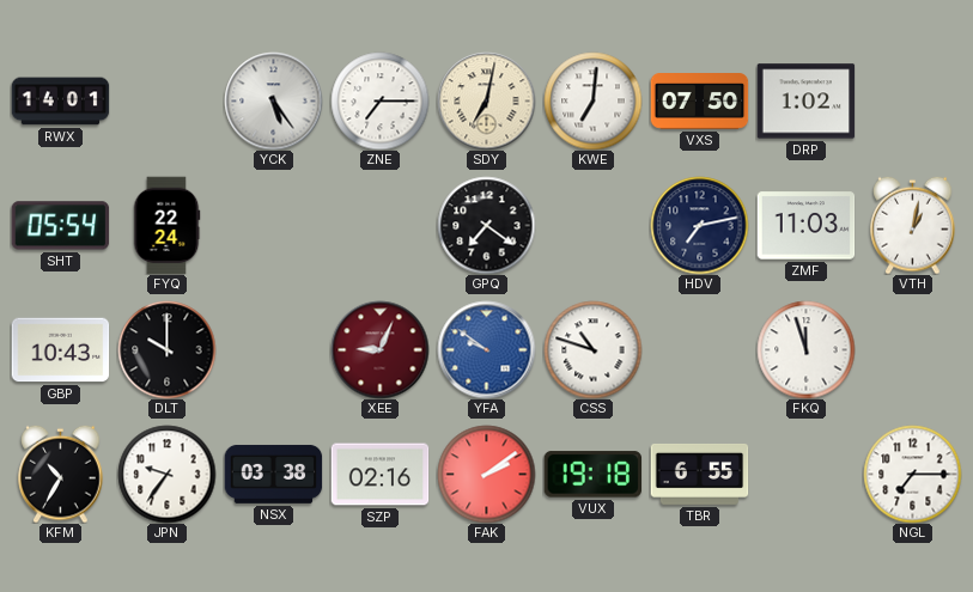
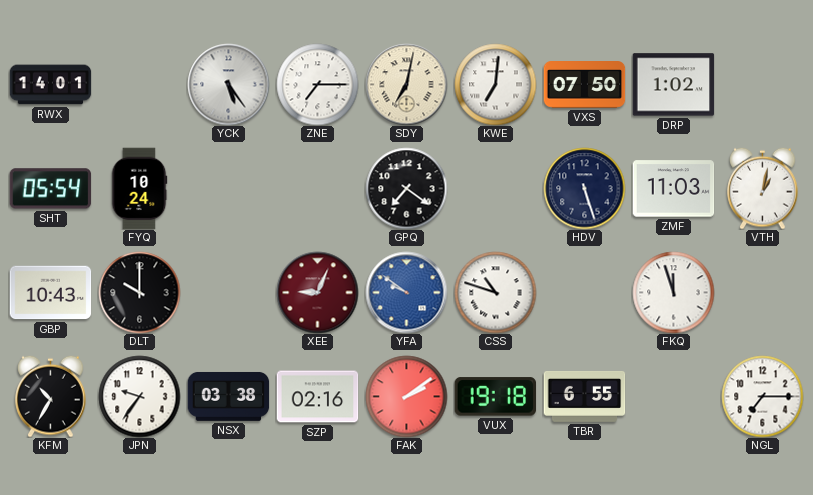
FYQ: 22:24 -> 10:24 (139, 188)
HDV: 7:13 -> 5:27 (584, 188)
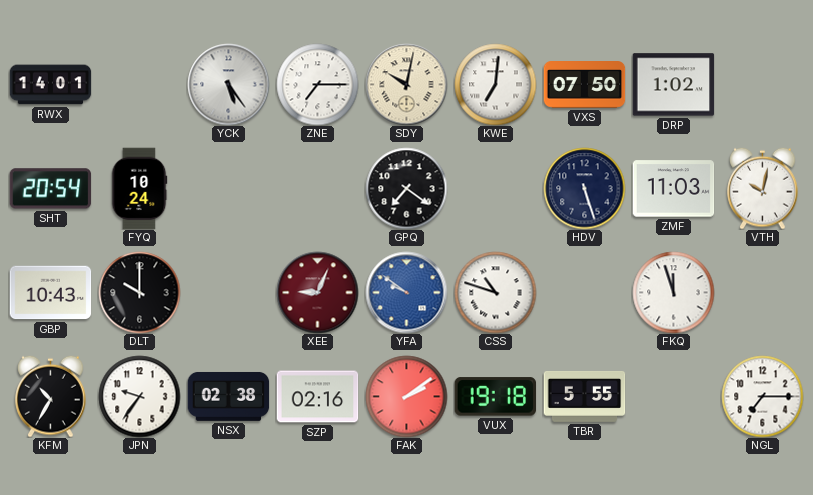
SDY: 7:02 -> 10:02 (406, 84)
SHT: 05:54 -> 20:54 (50, 189)
VTH: 1:02 -> 10:02 (763, 188)
NSX: 03:38 -> 02:38 (228, 396)
TBR: 6:55 -> 5:55 (584, 396)
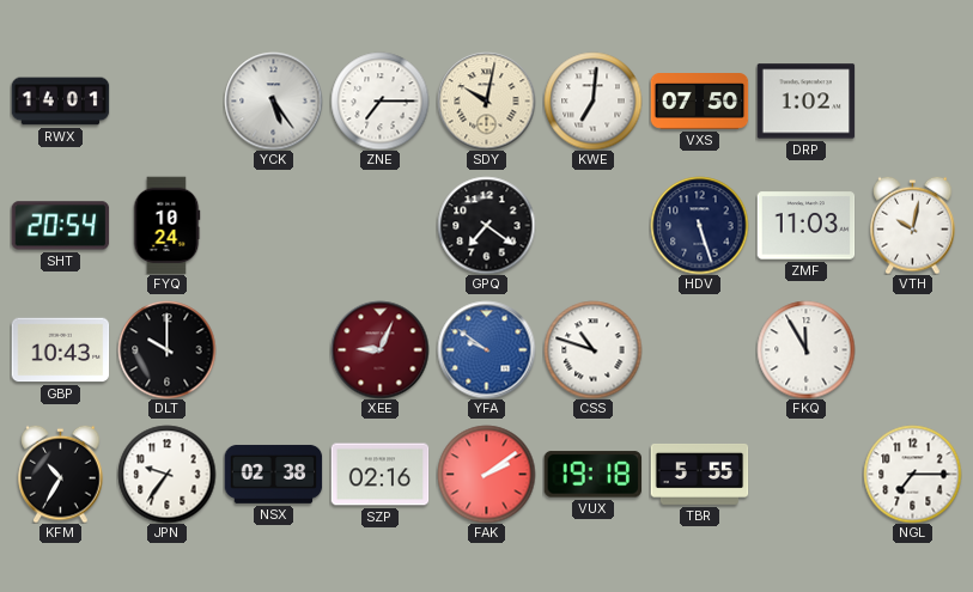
FKQ: 11:57 -> 11:55 (805, 349)
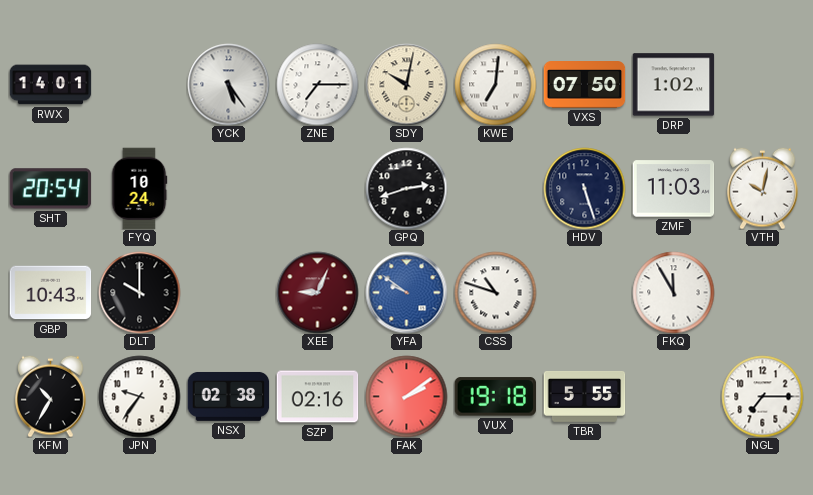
GPQ: 7:21 -> 2:42 (406, 188)
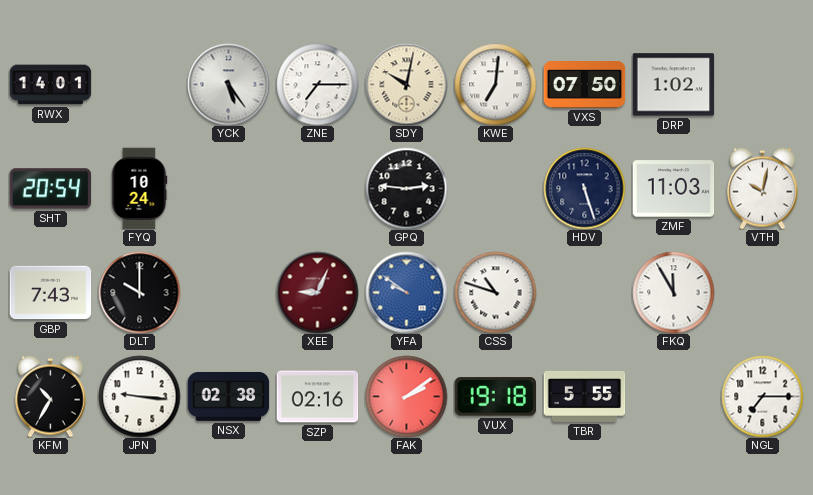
GPQ: 2:42 -> 2:46 (406, 188)
GBP: 10:43 -> 7:43 (50, 293)
JPN: 9:36 -> 9:16 (139, 396)
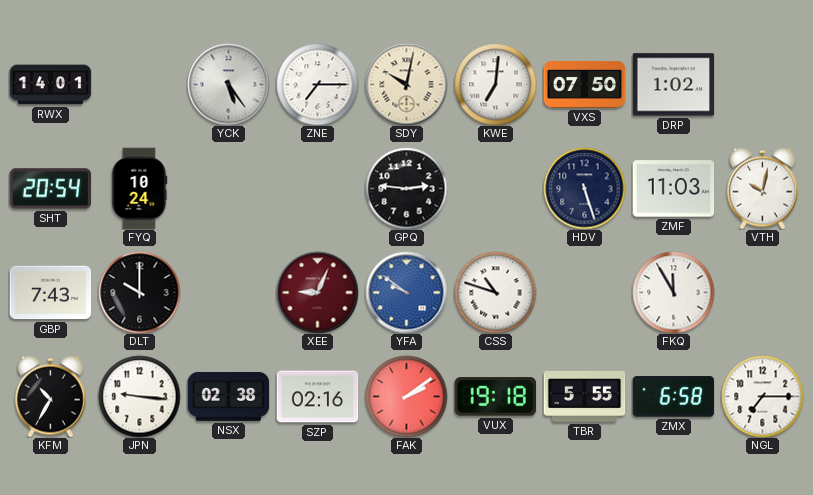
ZMX: none -> 6:58 (673, 397)
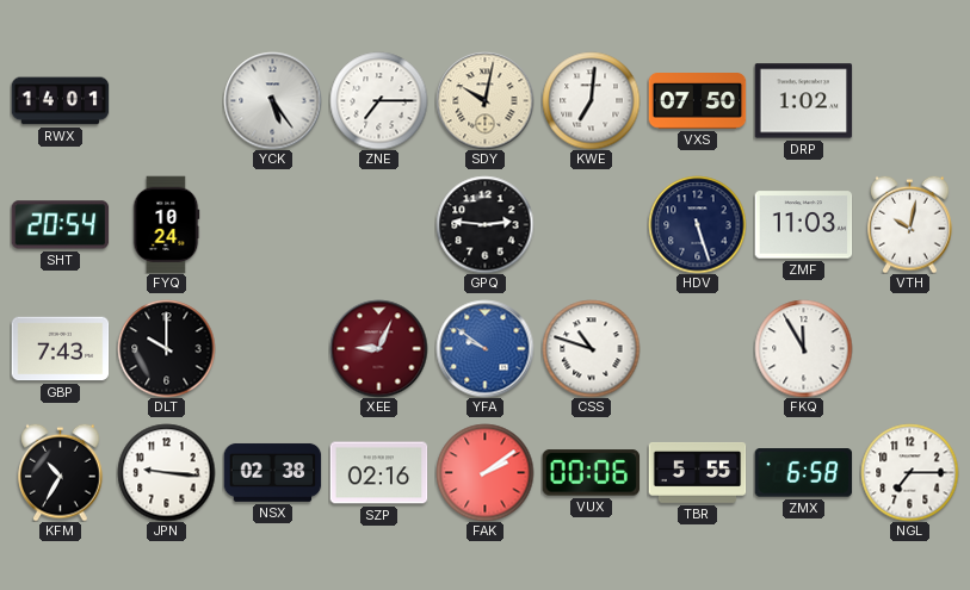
VUX: 19:18 -> 00:06 (591, 473)
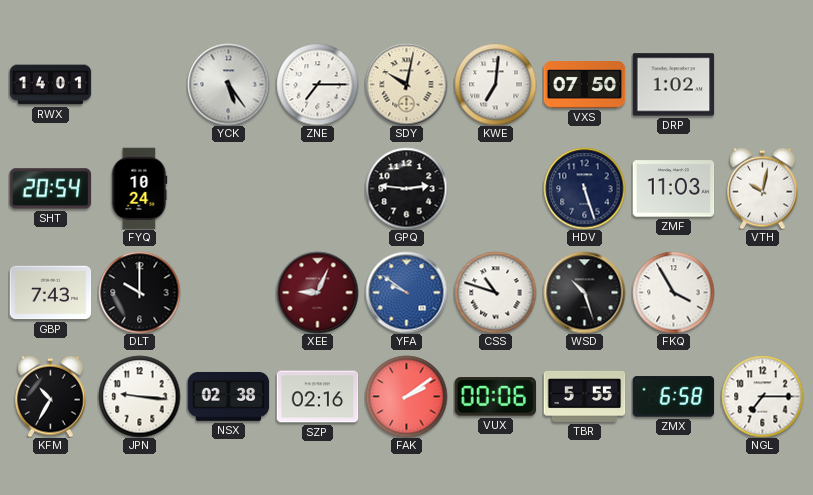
WSD: none -> 10:27 (584, 292)
FKQ: 11:55 -> 3:55 (673, 292)
